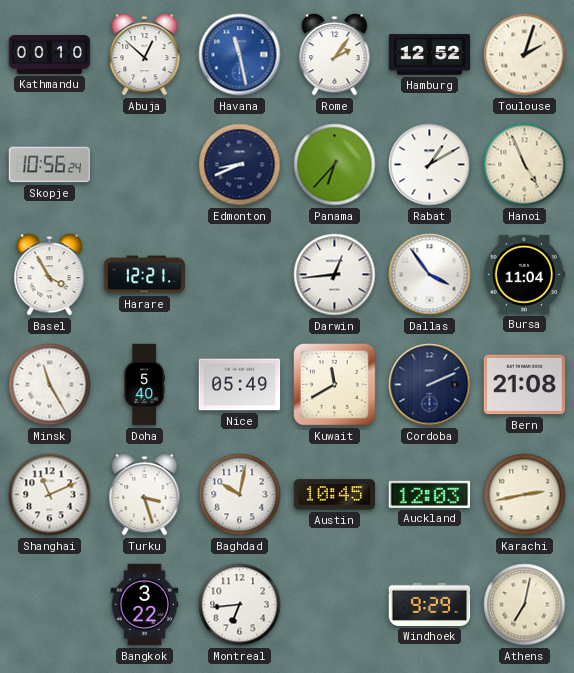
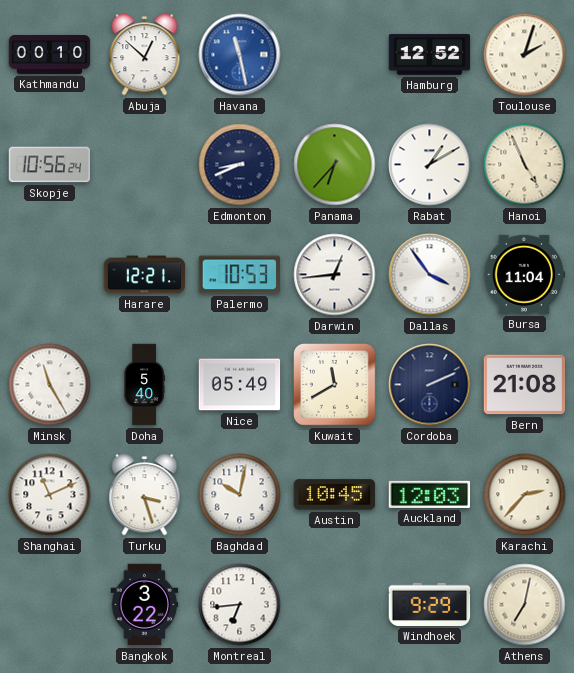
Rome: 2:06 -> none (335, 55)
Basel: 3:55 -> none (50, 275)
Palermo: none -> 10:53 (239, 275)
Karachi: 2:43 -> 2:37 (525, 495)
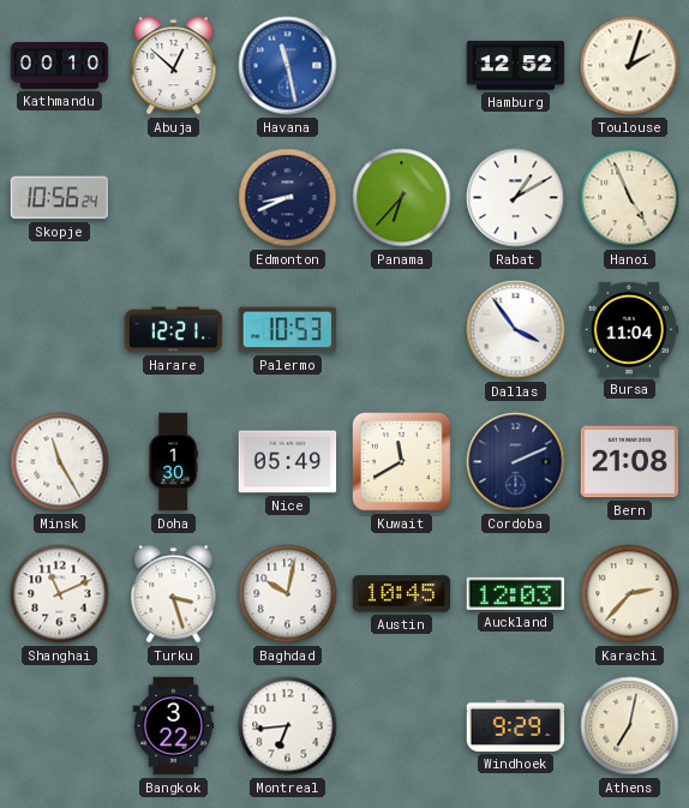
Darwin: 12:44 -> none (335, 275)
Doha: 5:40 -> 1:30 (173, 462)
